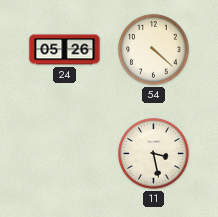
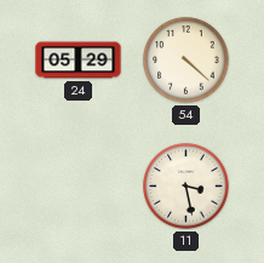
24: 05:26 -> 05:29 (79, 61)
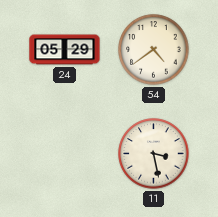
54: 4:22 -> 4:39 (154, 50)
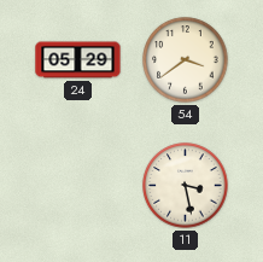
54: 4:39 -> 3:39 (186, 60)
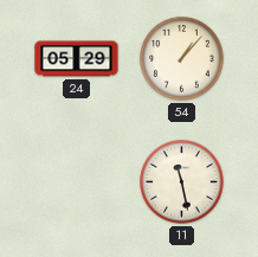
54: 3:39 -> 1:07 (182, 59)
11: 3:28 -> 11:28 (182, 182)
